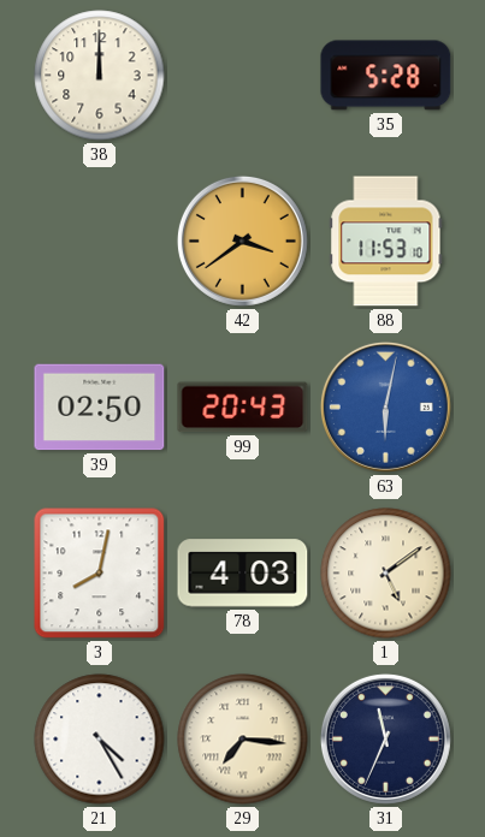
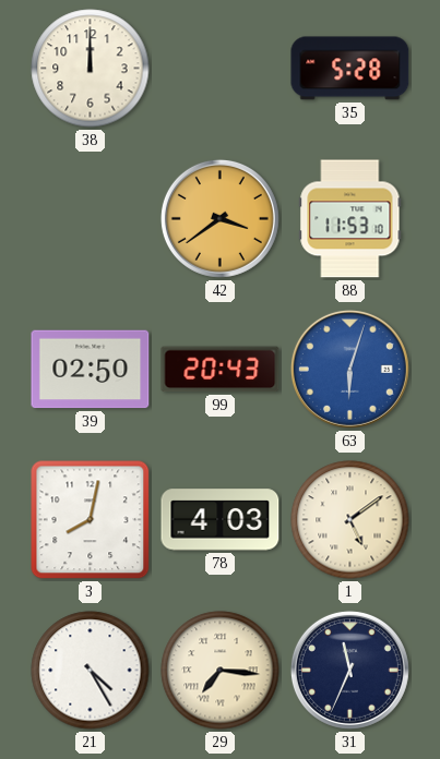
63: 6:02 -> 6:03 (349, 369)
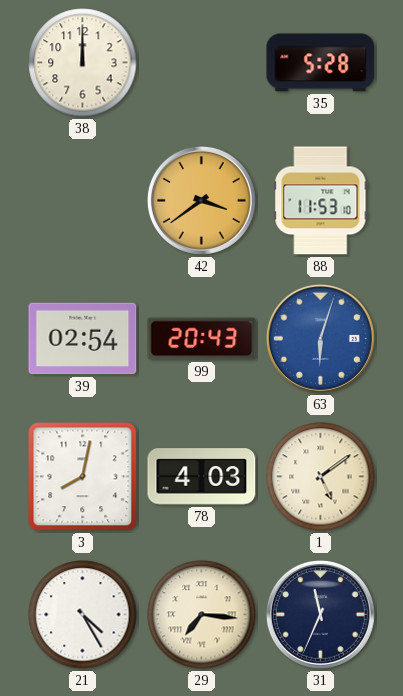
39: 02:50 -> 02:54 (83, 339)
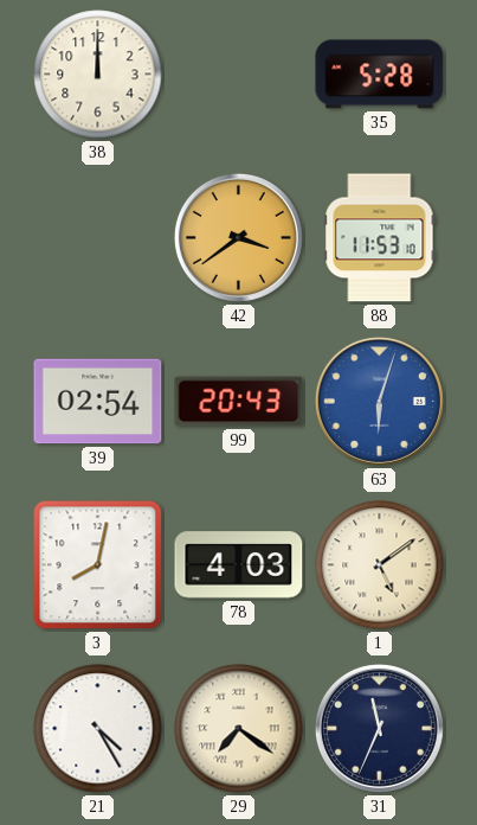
29: 7:16 -> 7:21 (239, 729)
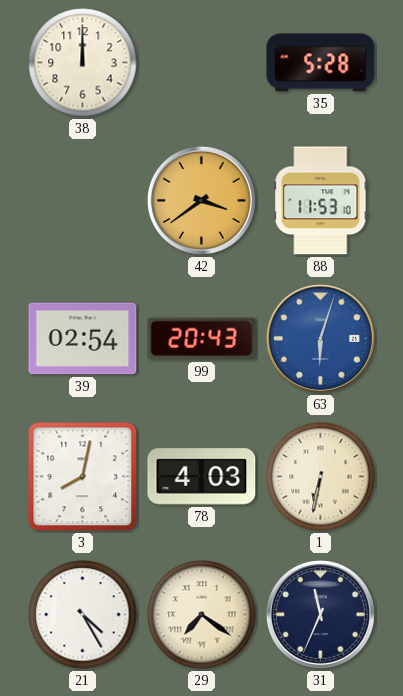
1: 5:09 -> 6:32 (321, 477)
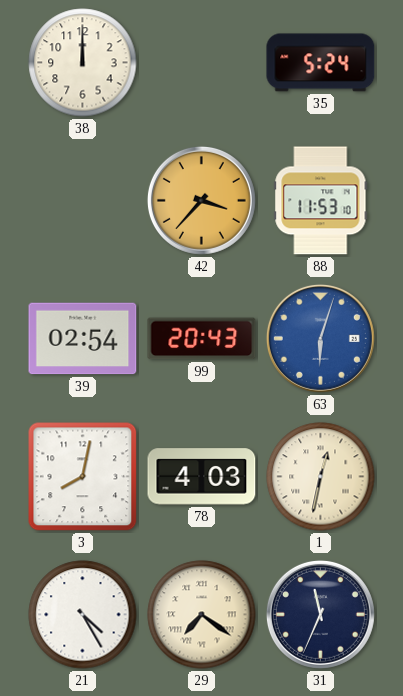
35: 5:28 -> 5:24 (321, 63)
42: 3:39 -> 3:37 (201, 200)
1: 6:32 -> 12:32 (321, 477)
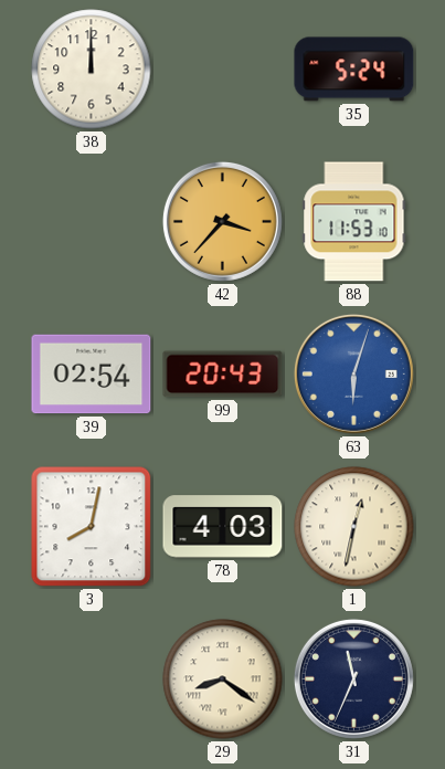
21: 4:25 -> none (83, 615)
29: 7:21 -> 8:21 (223, 680)
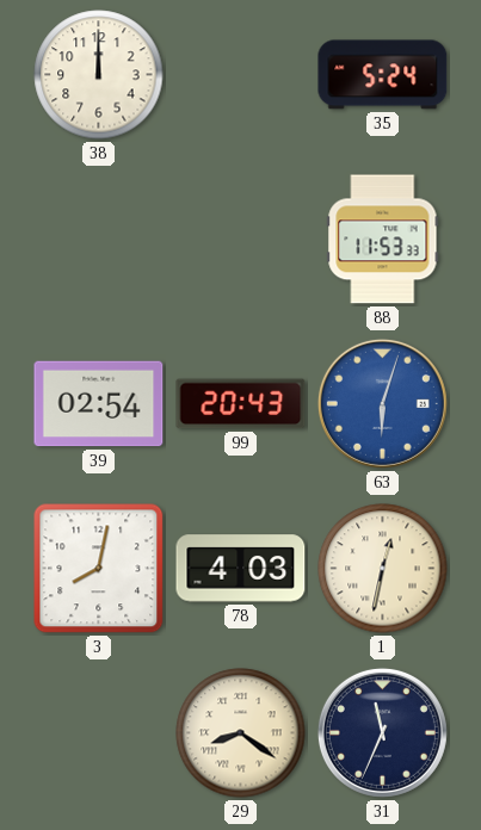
42: 3:37 -> none (222, 221)
88: 11:53:10 -> 11:53:33 (383, 240)
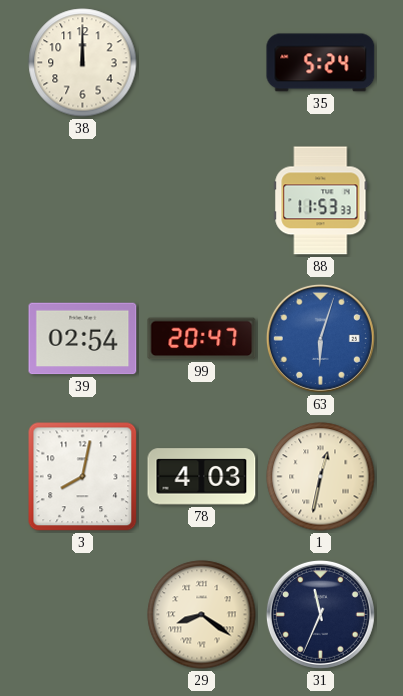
99: 20:43 -> 20:47 (202, 339)
